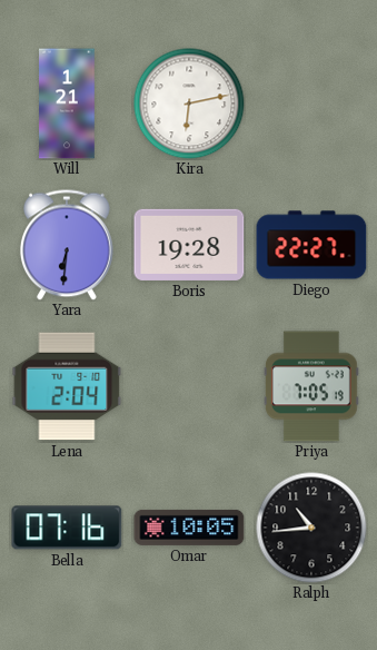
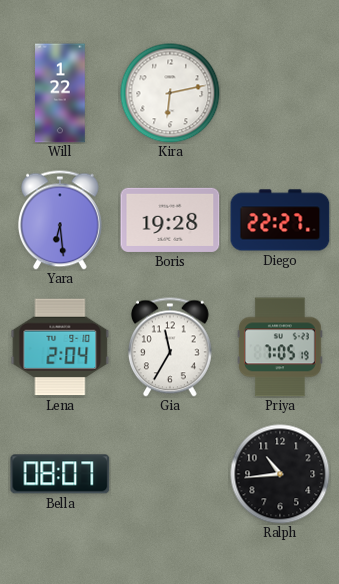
Will: 1:21 -> 1:22 (60, 93)
Yara: 6:31 -> 6:29 (60, 220)
Gia: none -> 11:35 (170, 347)
Bella: 07:16 -> 08:07 (60, 474)
Omar: 10:05 -> none (189, 528)
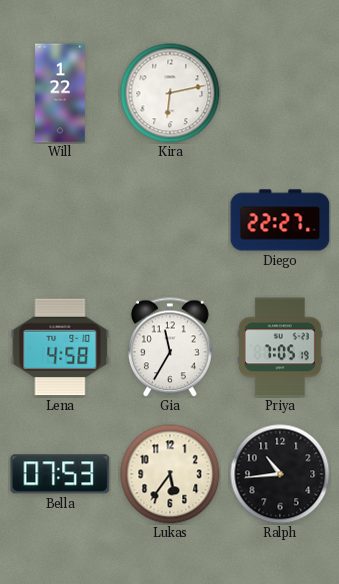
Yara: 6:29 -> none (60, 220)
Boris: 19:28 -> none (170, 220)
Lena: 2:04 -> 4:58 (60, 347)
Bella: 08:07 -> 07:53 (60, 474)
Lukas: none -> 5:36 (170, 474)
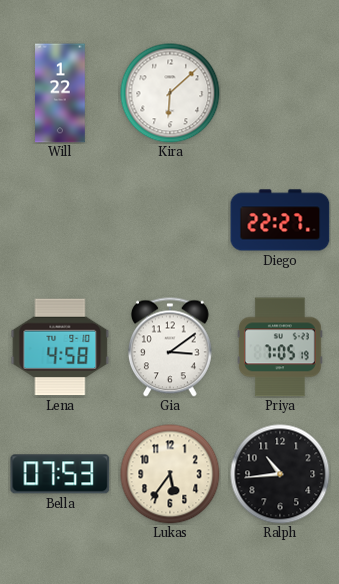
Kira: 6:13 -> 6:08 (170, 93)
Gia: 11:35 -> 3:09 (170, 347)
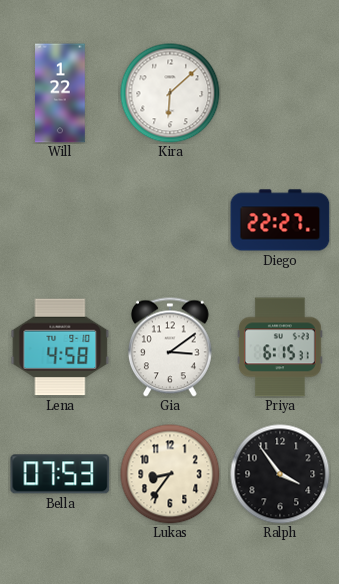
Priya: 7:05 -> 6:15 (281, 347)
Lukas: 5:36 -> 8:36 (170, 474)
Ralph: 10:44 -> 3:54 (280, 474)
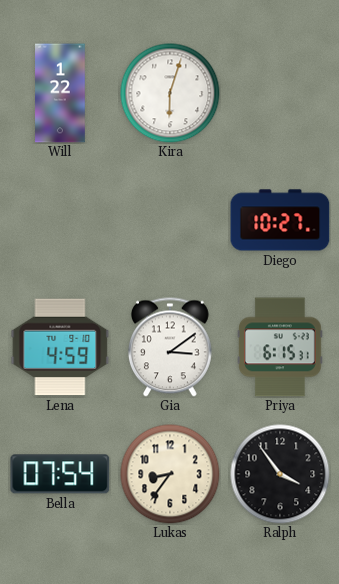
Kira: 6:08 -> 6:03 (170, 93)
Diego: 22:27 -> 10:27 (280, 220)
Lena: 4:58 -> 4:59 (60, 347)
Bella: 07:53 -> 07:54 (60, 474)
